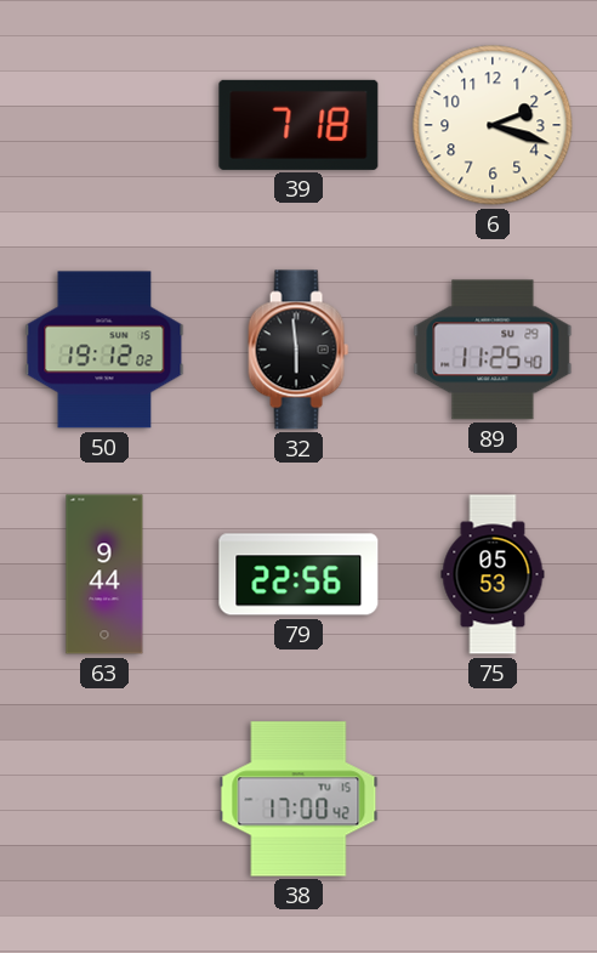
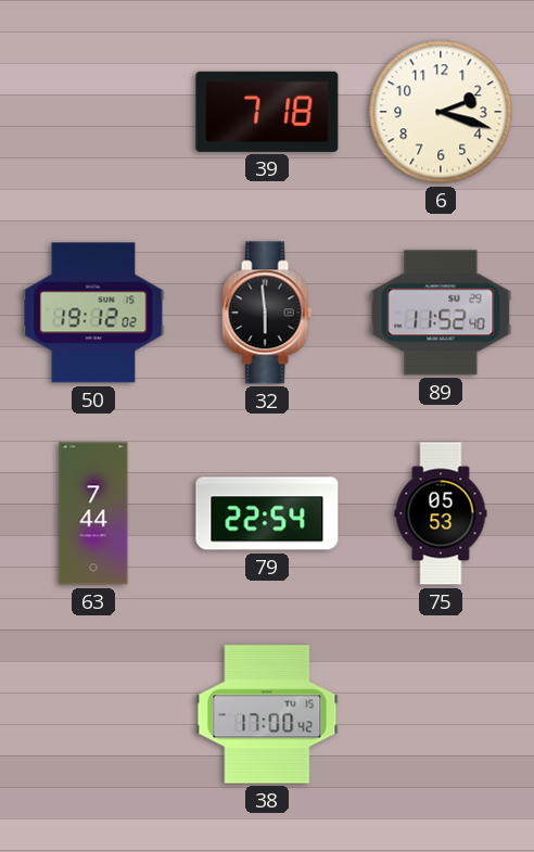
89: 11:25 -> 11:52 (441, 313)
63: 9:44 -> 7:44 (93, 513)
79: 22:56 -> 22:54 (267, 513)
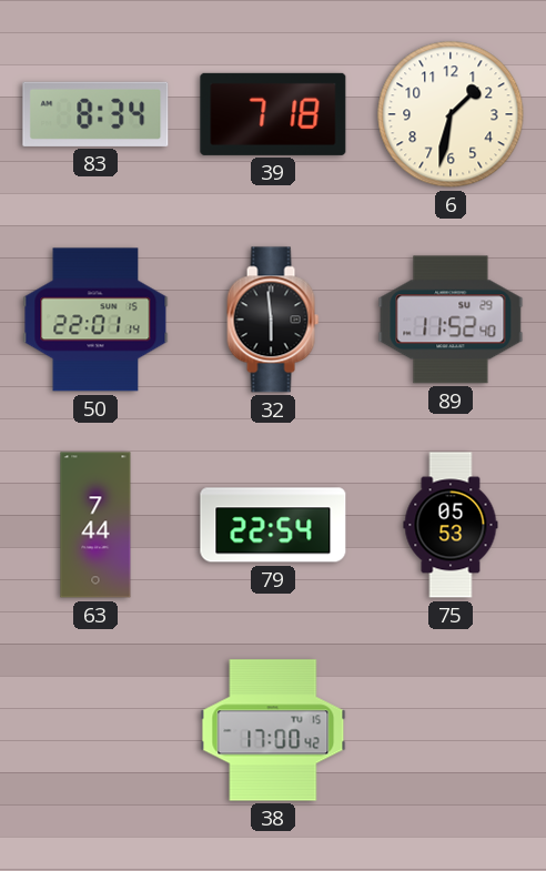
83: none -> 8:34 (95, 114)
6: 2:18 -> 1:32 (451, 114)
50: 19:12 -> 22:01 (95, 320)
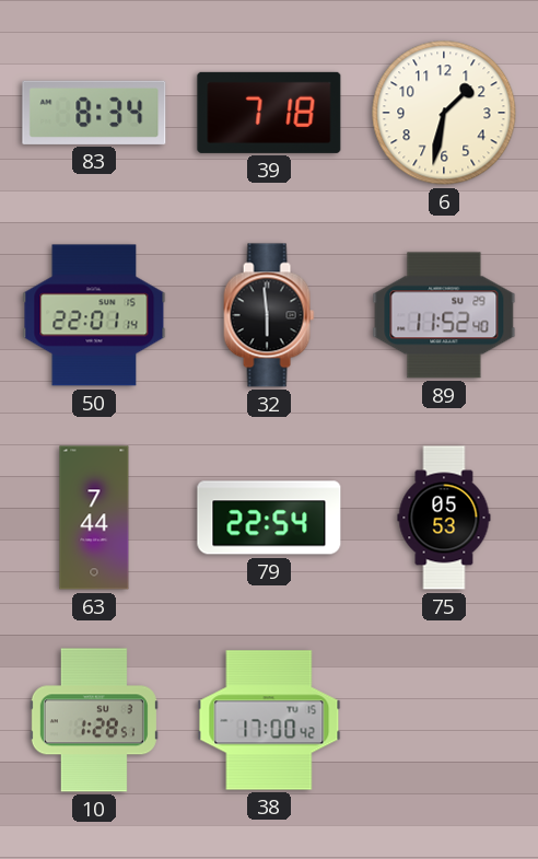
10: none -> 1:28 (94, 720)
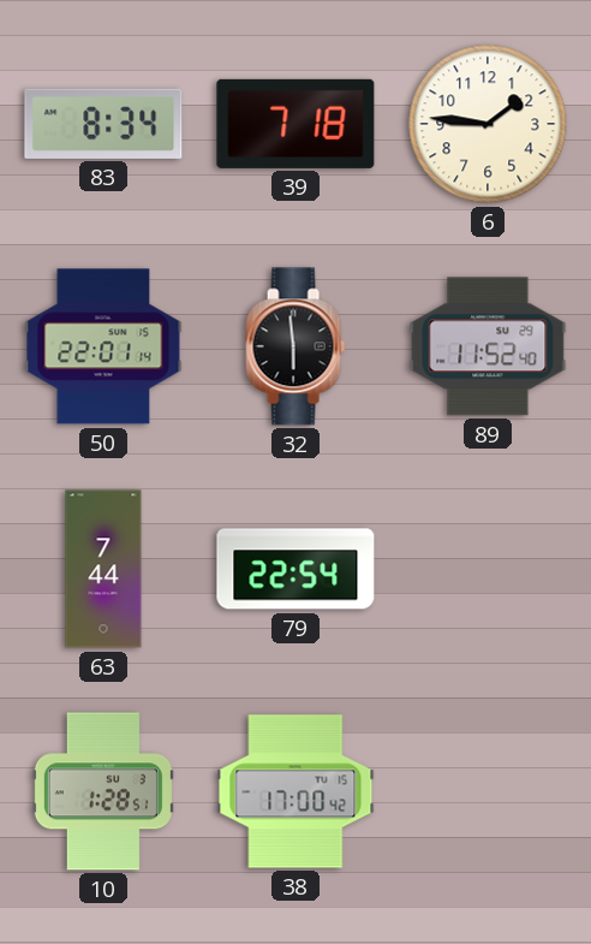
6: 1:32 -> 1:46 (488, 124)
75: 05:53 -> none (444, 518)
